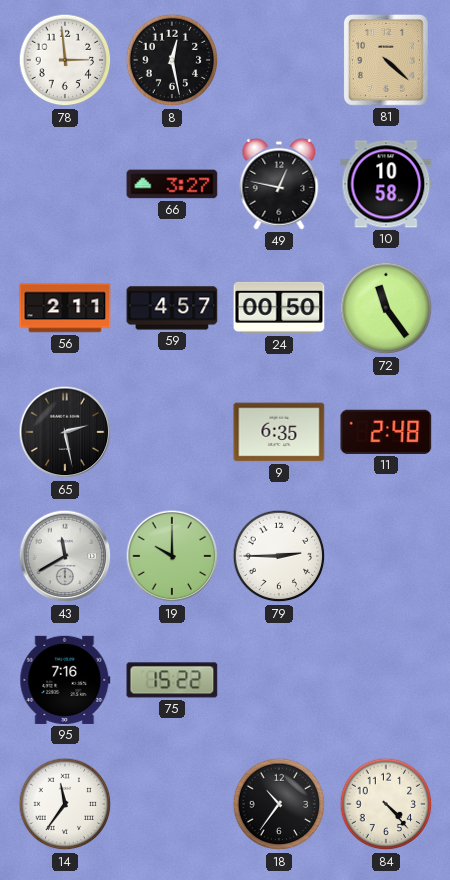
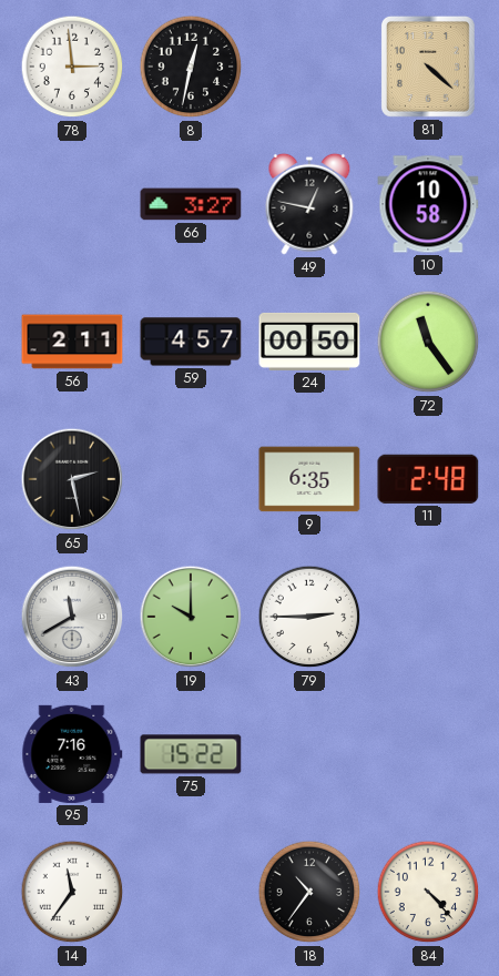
8: 12:28 -> 12:32 (191, 67)
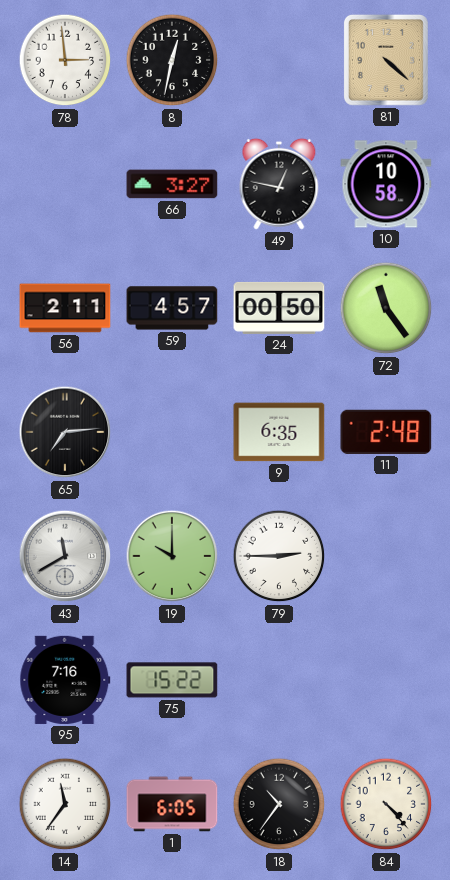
65: 2:28 -> 7:14 (65, 432)
1: none -> 6:05 (172, 804)
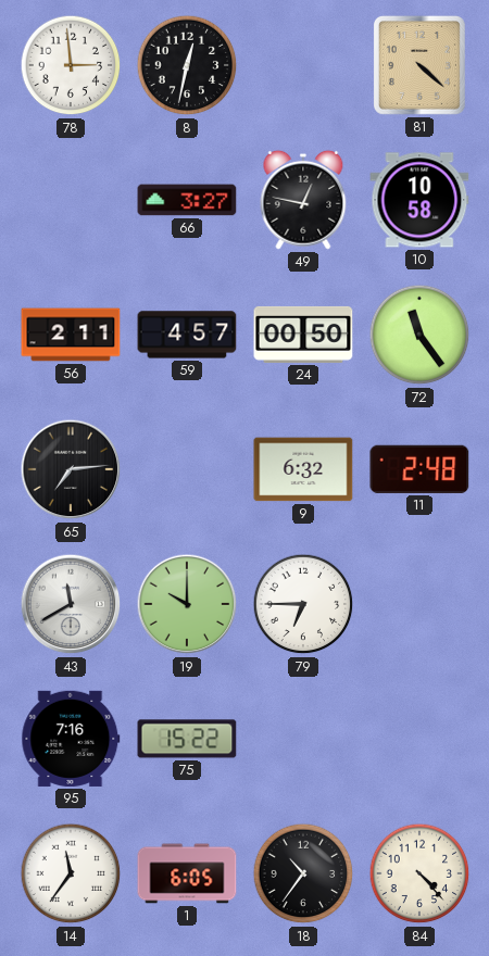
9: 6:35 -> 6:32 (303, 469)
79: 2:45 -> 6:45 (303, 604)
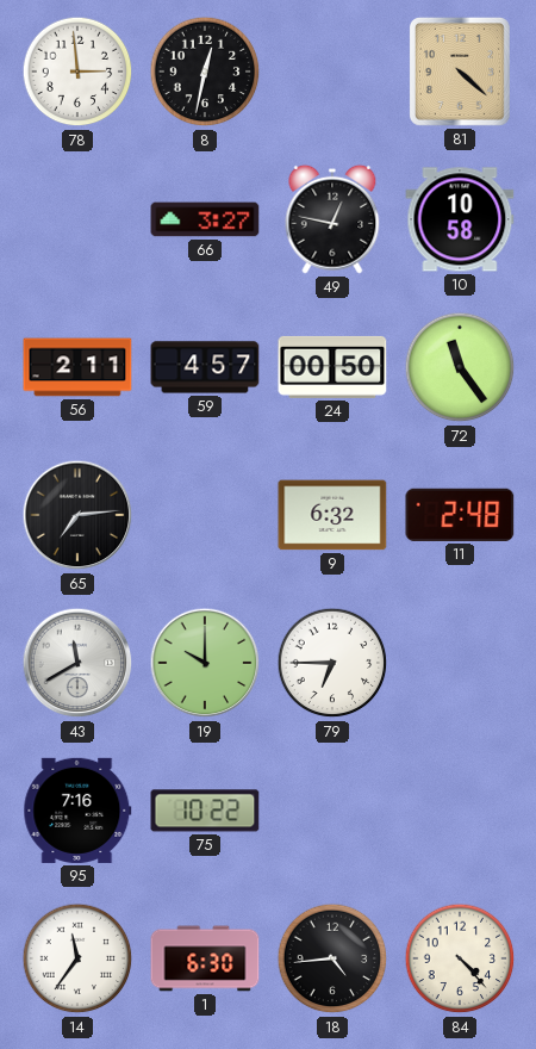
75: 15:22 -> 10:22 (205, 811)
1: 6:05 -> 6:30 (205, 958)
18: 10:36 -> 4:44 (332, 958)
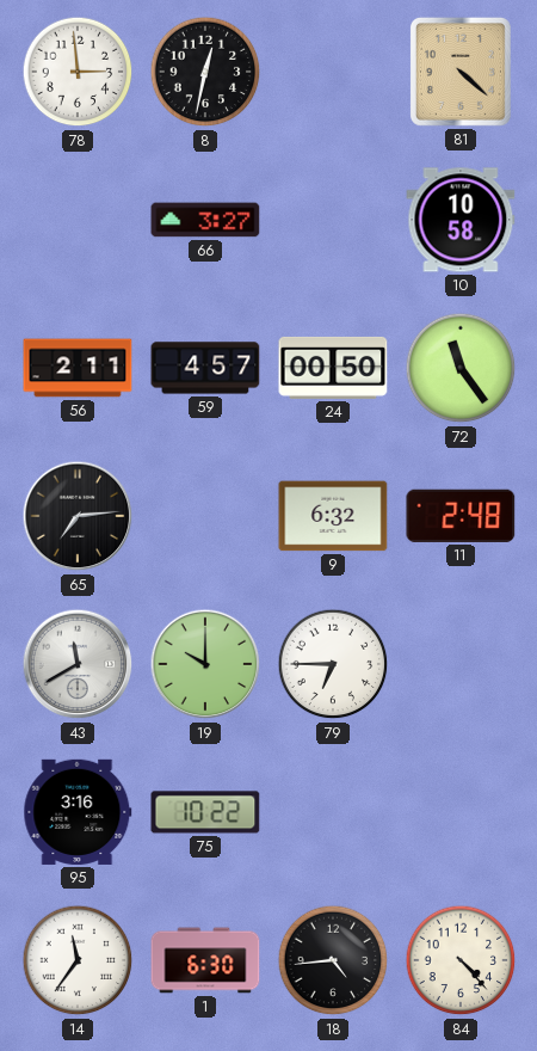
49: 12:47 -> none (332, 219)
95: 7:16 -> 3:16 (78, 812)
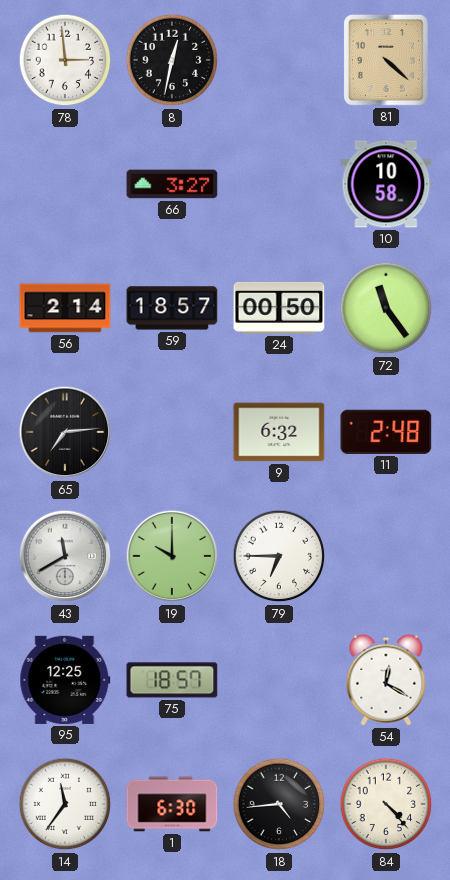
56: 2:11 -> 2:14 (65, 308)
59: 4:57 -> 18:57 (172, 308)
95: 3:16 -> 12:25 (65, 680)
75: 10:22 -> 18:57 (172, 680)
54: none -> 12:20 (386, 680)
